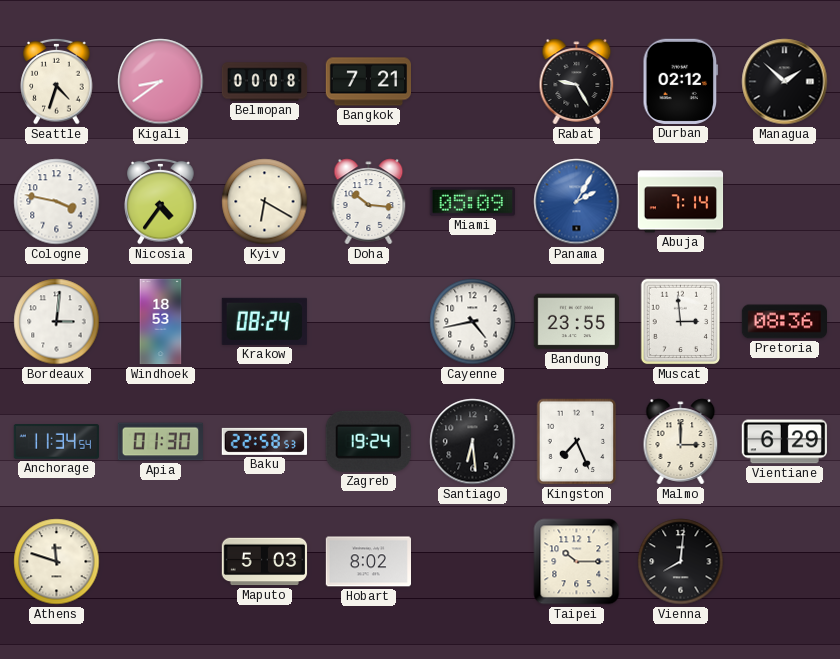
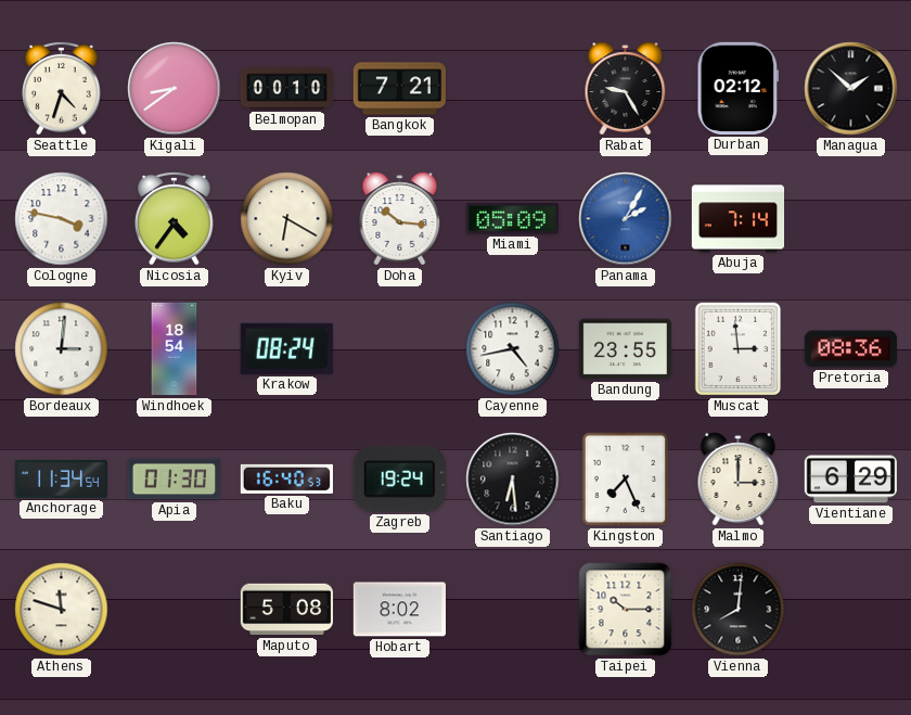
Belmopan: 00:08 -> 00:10 (287, 89)
Windhoek: 18:53 -> 18:54 (175, 349)
Baku: 22:58 -> 16:40 (286, 478)
Maputo: 5:03 -> 5:08 (287, 610)
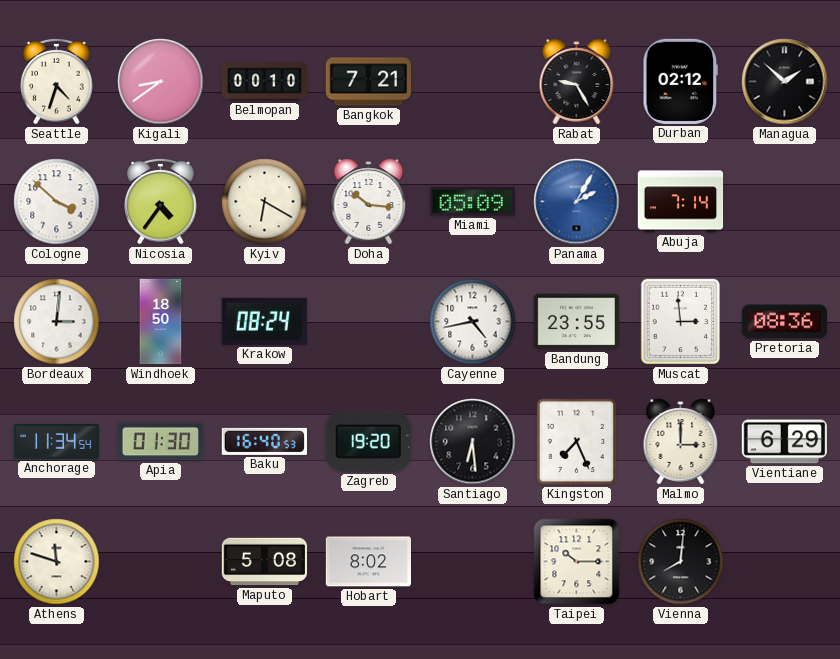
Cologne: 3:47 -> 3:52 (57, 202)
Windhoek: 18:54 -> 18:50 (161, 322)
Zagreb: 19:24 -> 19:20 (368, 441)
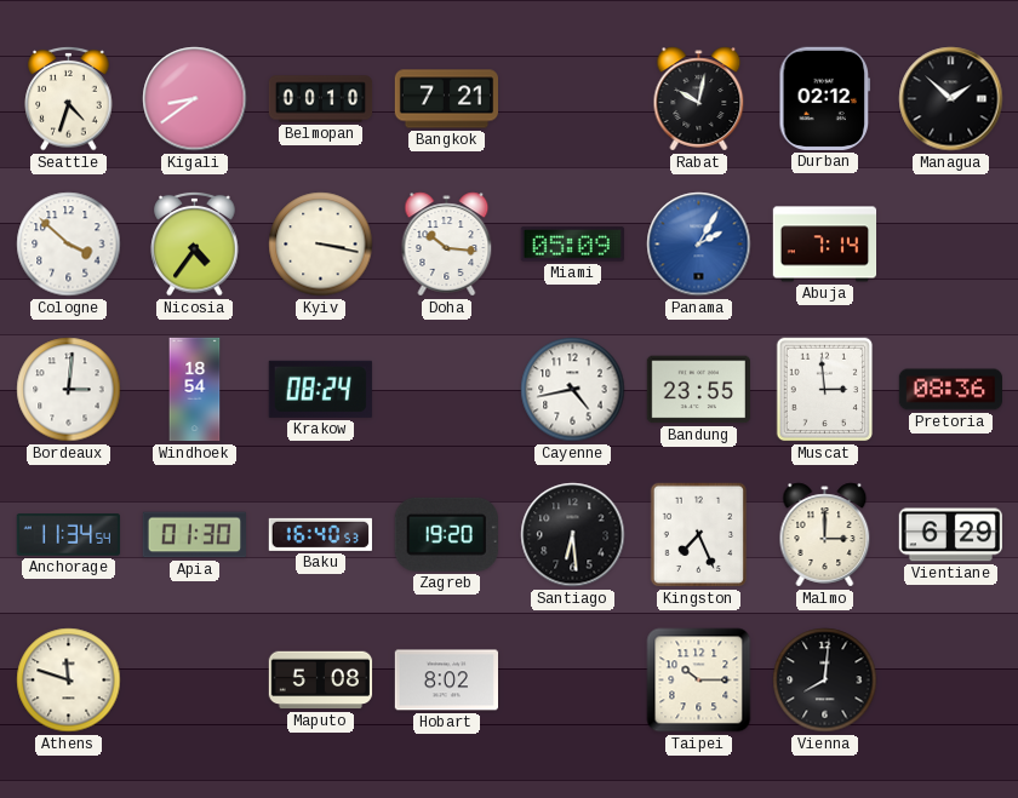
Rabat: 9:25 -> 10:02 (699, 99)
Kyiv: 6:20 -> 3:17 (321, 245)
Windhoek: 18:50 -> 18:54 (195, 390)
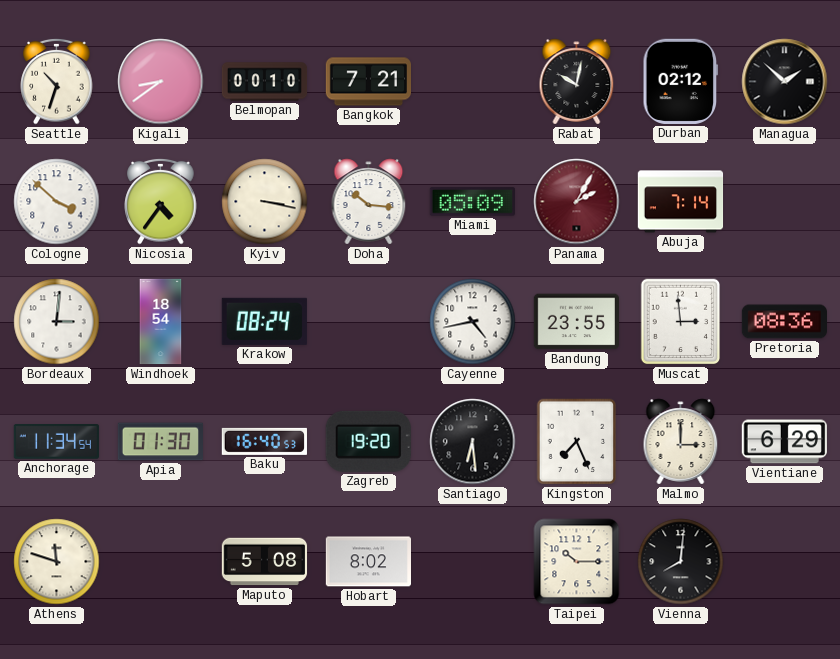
Seattle: 4:33 -> 10:33 (57, 81)
Panama dial: blue -> burgundy (577, 202)
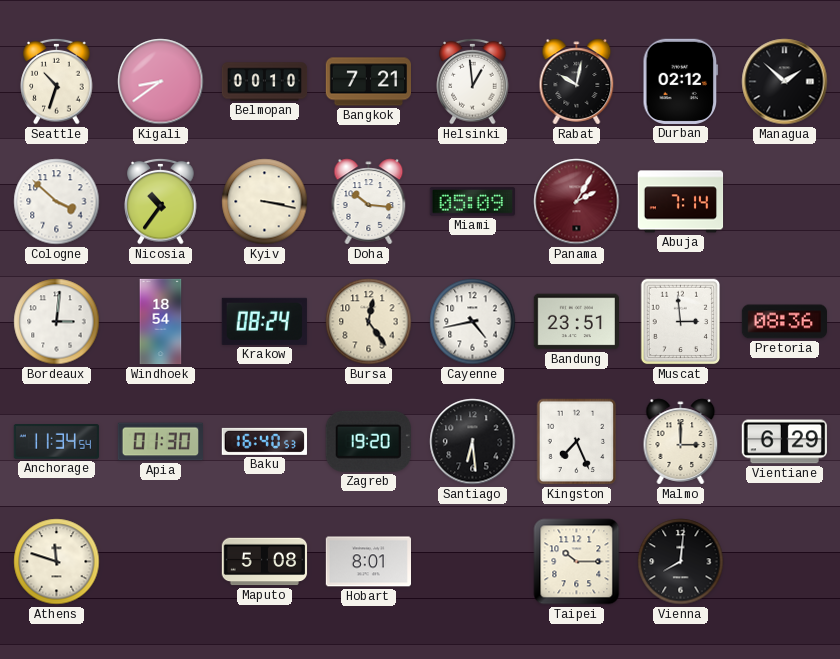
Helsinki: none -> 12:59 (473, 81)
Nicosia: 4:36 -> 10:36 (161, 201)
Bursa: none -> 12:24 (369, 322)
Bandung: 23:55 -> 23:51 (576, 322)
Hobart: 8:02 -> 8:01 (368, 562)
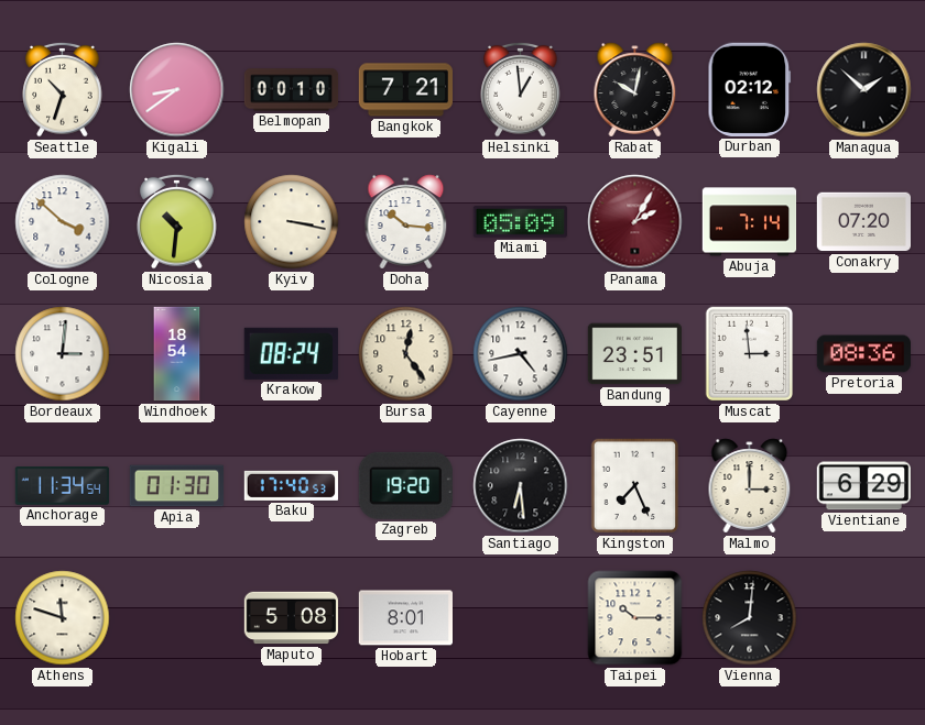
Nicosia: 10:36 -> 10:31 (177, 221)
Conakry: none -> 07:20 (863, 222)
Baku: 16:40 -> 17:40 (291, 485)
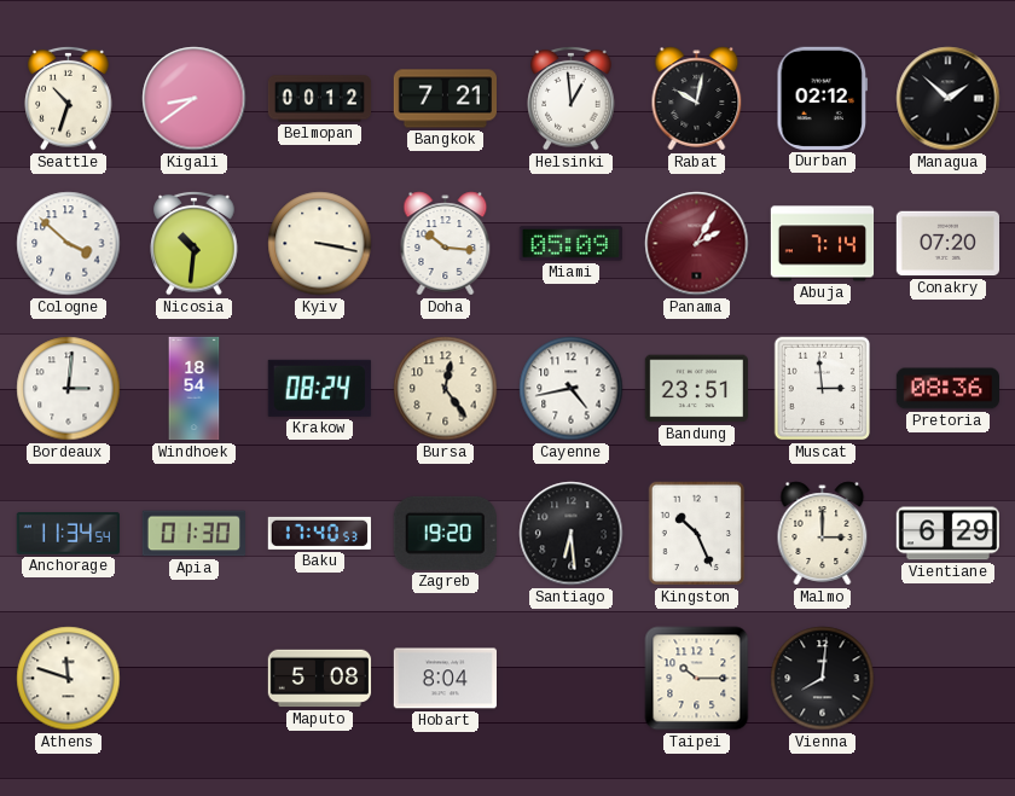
Belmopan: 00:10 -> 00:12 (320, 99)
Kingston: 7:26 -> 10:26 (697, 534)
Hobart: 8:01 -> 8:04 (445, 679)
